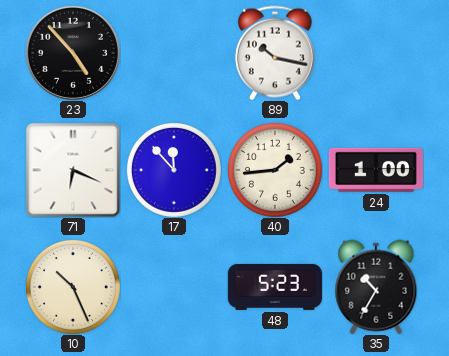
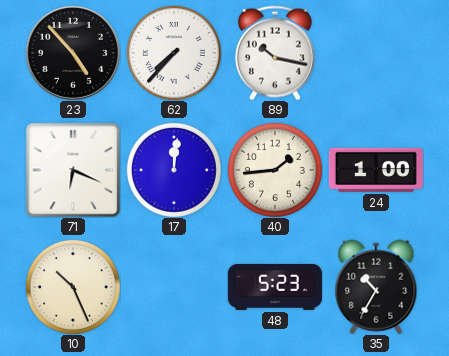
62: none -> 7:37 (174, 53)
17: 11:53 -> 12:01 (174, 170)
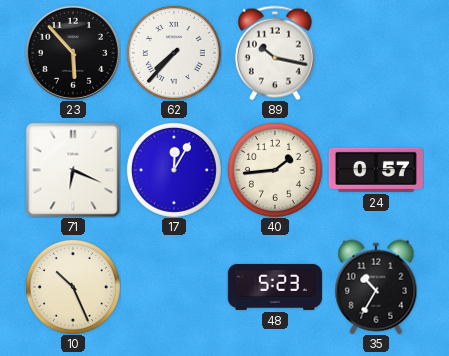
23: 4:53 -> 5:53 (73, 53)
17: 12:01 -> 12:05 (174, 170)
24: 1:00 -> 0:57 (376, 170)
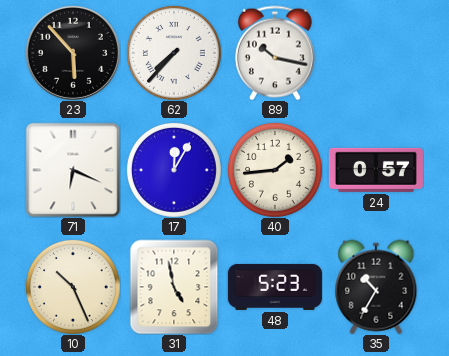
31: none -> 4:58 (174, 287)
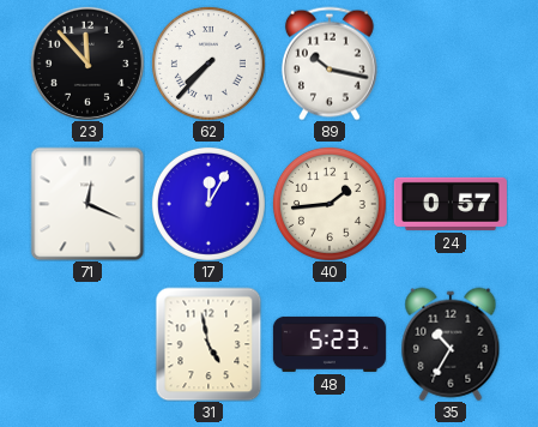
23: 5:53 -> 11:53 (87, 64)
71: 6:19 -> 12:19 (87, 204)
10: 10:26 -> none (73, 287)
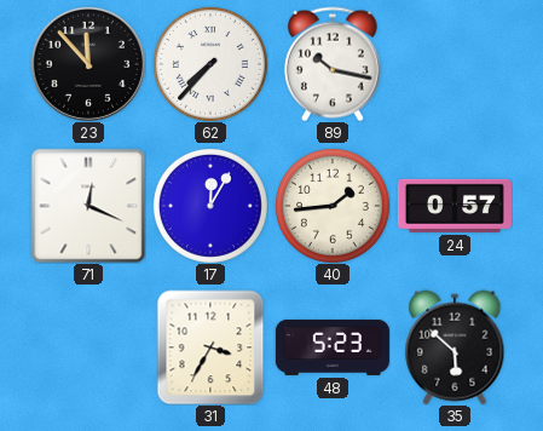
31: 4:58 -> 3:35 (210, 347)
35: 10:35 -> 5:52 (455, 347)
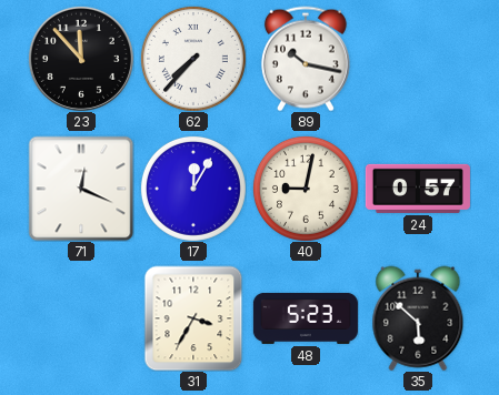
40: 1:44 -> 9:02 (306, 189)
